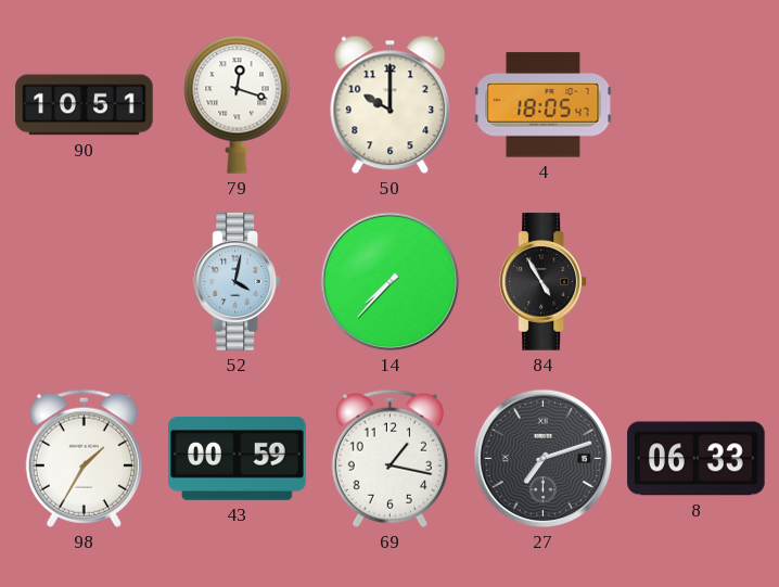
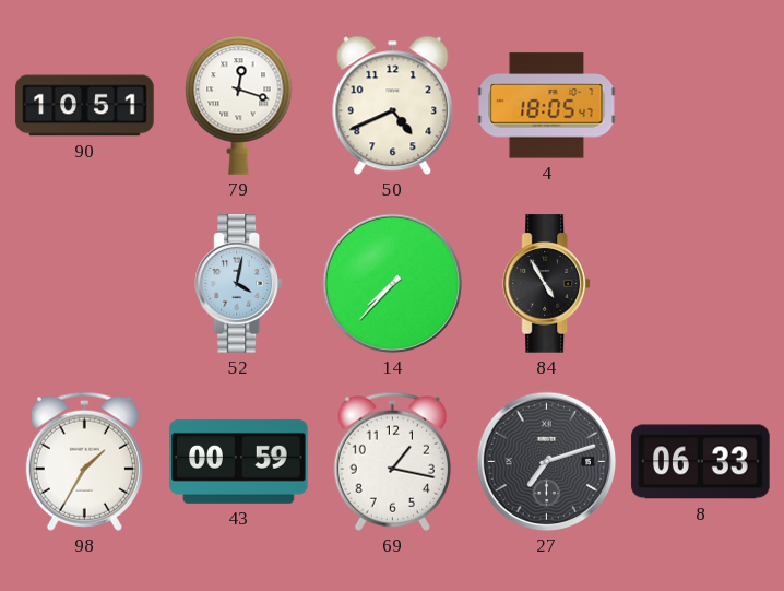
50: 10:00 -> 4:41 (393, 106)
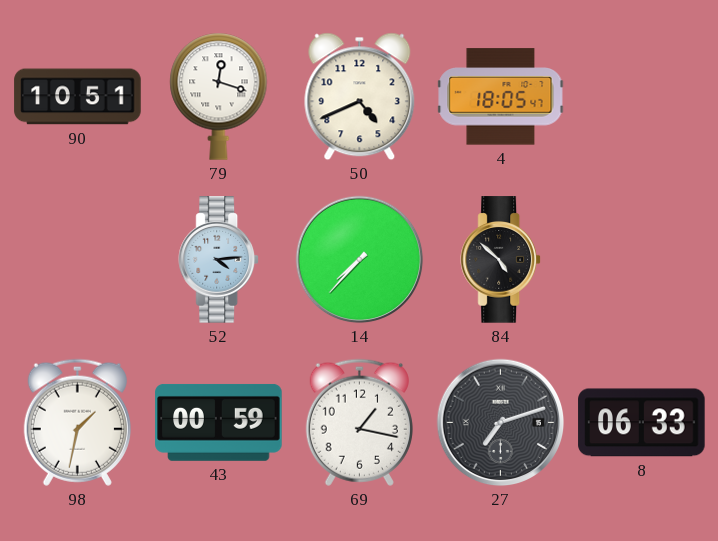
52: 4:02 -> 4:14 (218, 260)
84: 4:55 -> 4:52 (500, 260)
98: 1:35 -> 1:32 (77, 422)
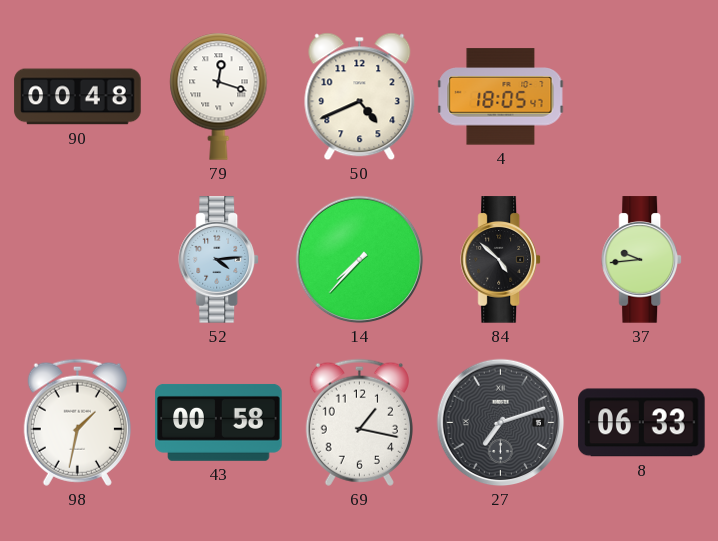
90: 10:51 -> 00:48 (78, 97)
37: none -> 9:44 (641, 260)
43: 00:59 -> 00:58 (219, 423)
